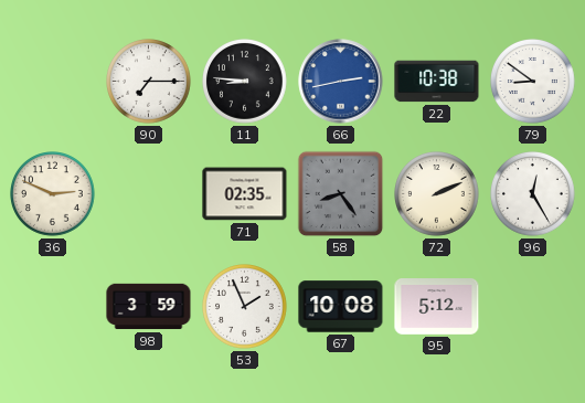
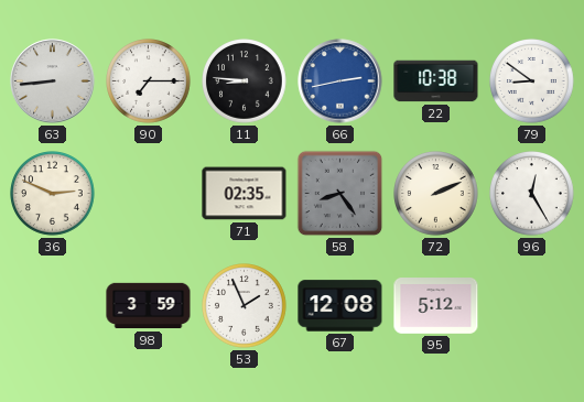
63: none -> 8:44 (53, 82)
67: 10:08 -> 12:08 (340, 306)
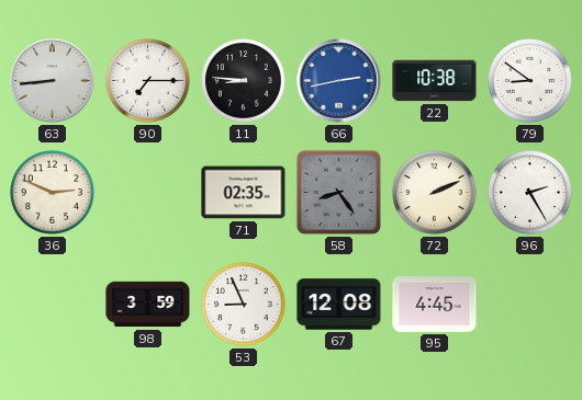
96: 12:25 -> 2:25 (530, 193)
53: 1:56 -> 8:56 (244, 305)
95: 5:12 -> 4:45 (435, 305)
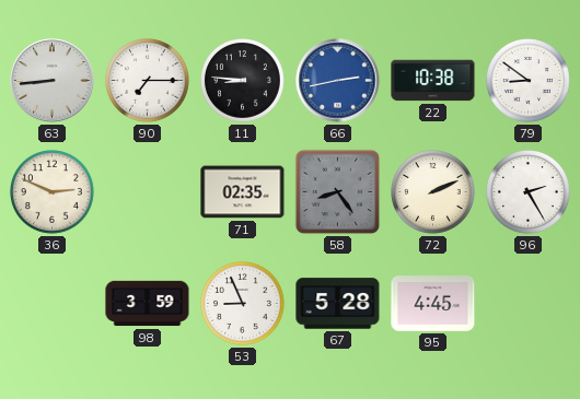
67: 12:08 -> 5:28 (338, 304)
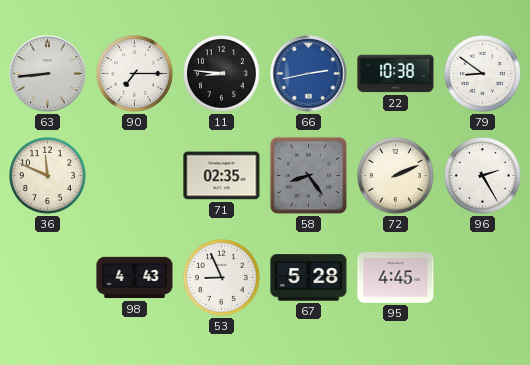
36: 2:49 -> 11:49 (48, 176)
98: 3:59 -> 4:43 (135, 278)
